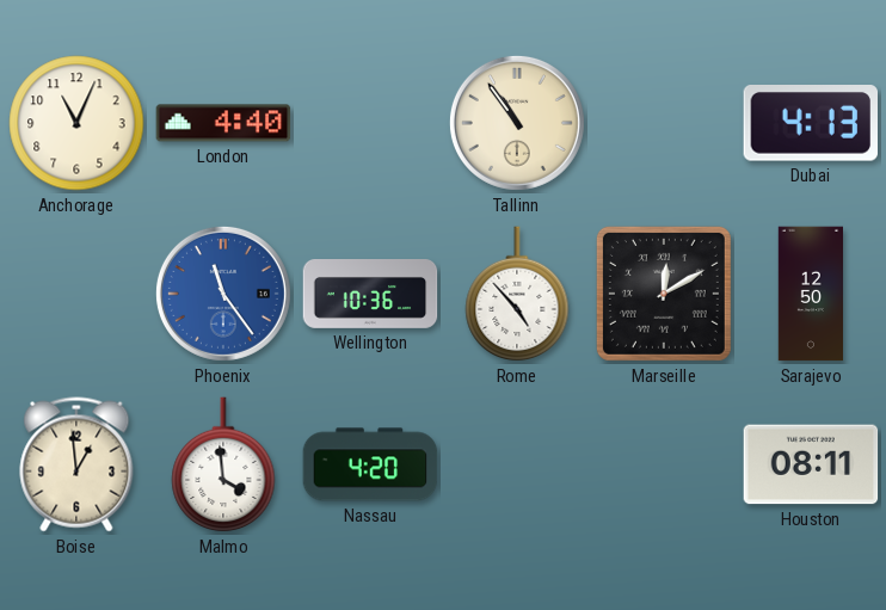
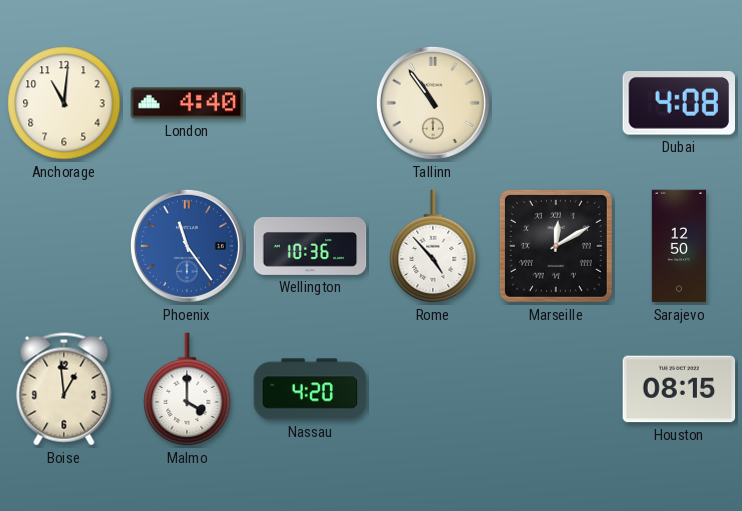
Anchorage: 11:04 -> 11:01 (64, 103)
Dubai: 4:13 -> 4:08 (678, 104)
Malmo: 3:59 -> 4:00 (187, 390)
Houston: 08:11 -> 08:15 (679, 389)
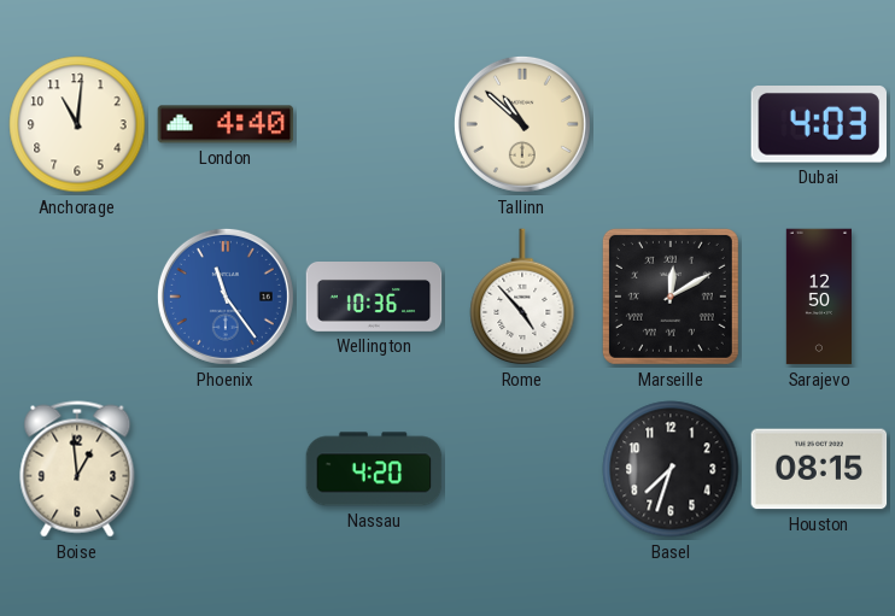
Tallinn: 10:54 -> 10:52 (522, 124)
Dubai: 4:08 -> 4:03 (818, 125)
Malmo: 4:00 -> none (187, 390)
Basel: none -> 7:33 (671, 469)
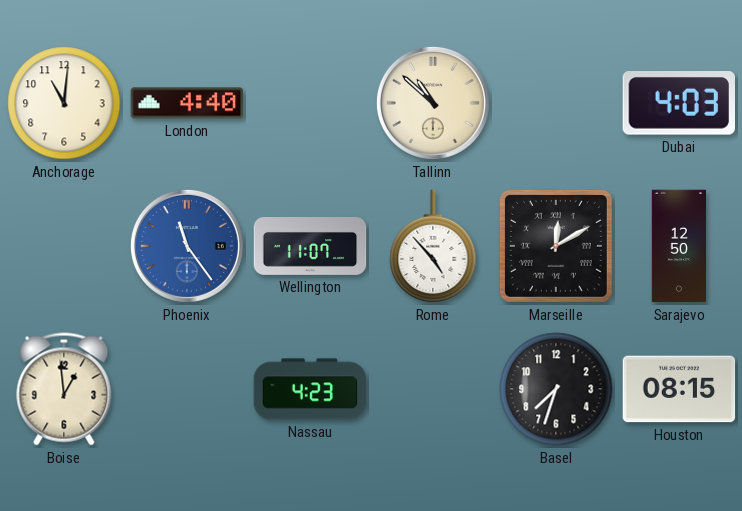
Wellington: 10:36 -> 11:07 (310, 247)
Nassau: 4:20 -> 4:23 (310, 389)
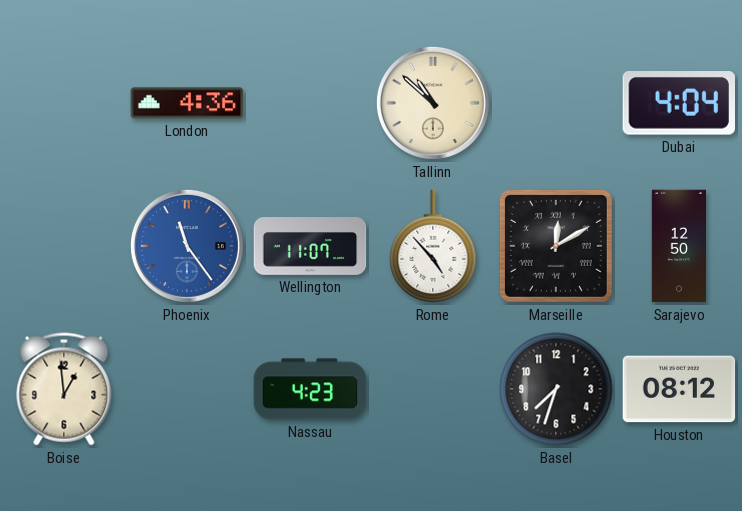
Anchorage: 11:01 -> none (64, 103)
London: 4:40 -> 4:36 (187, 103)
Dubai: 4:03 -> 4:04 (678, 104)
Houston: 08:15 -> 08:12 (679, 389)
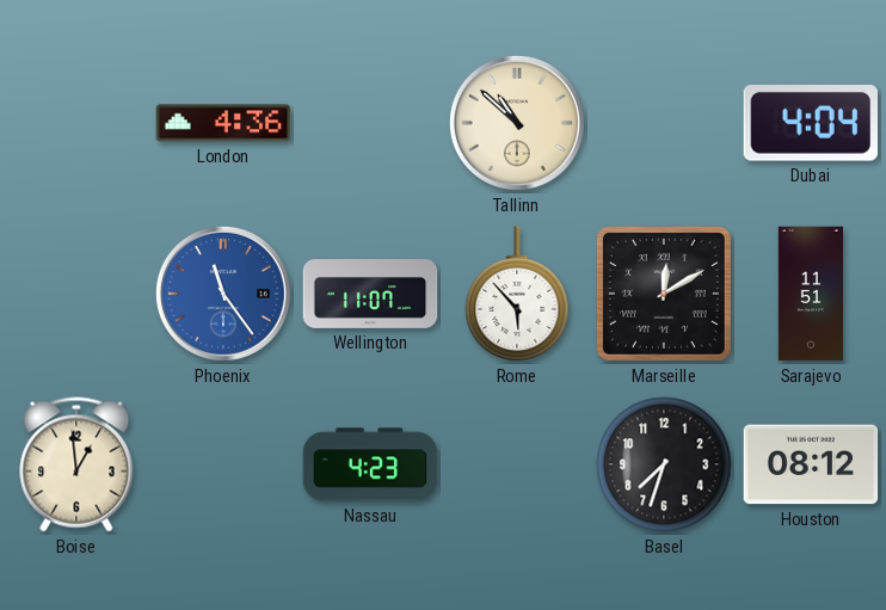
Rome: 4:53 -> 5:53 (517, 295)
Sarajevo: 12:50 -> 11:51 (811, 294)
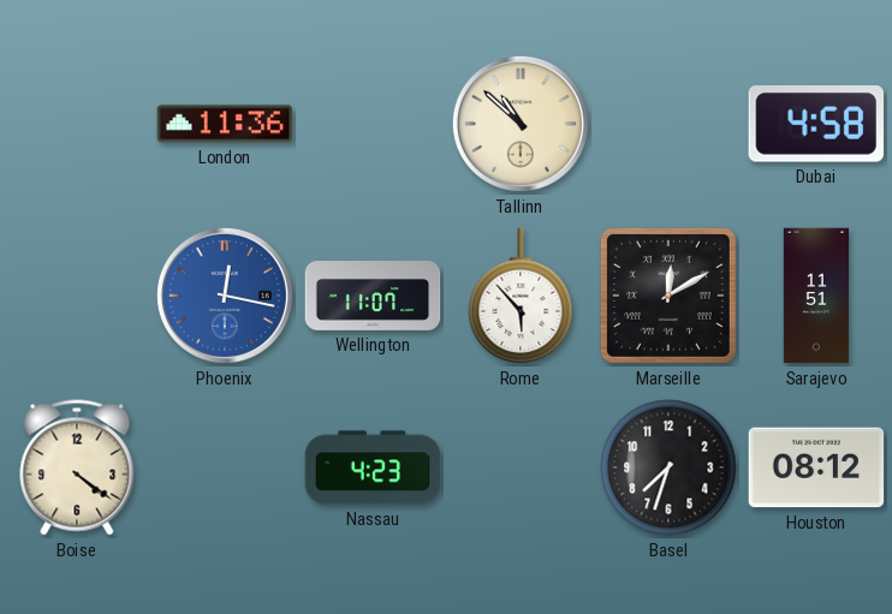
London: 4:36 -> 11:36 (225, 124)
Dubai: 4:04 -> 4:58 (815, 125)
Phoenix: 11:24 -> 12:17 (225, 296)
Boise: 12:59 -> 4:21 (77, 467)
